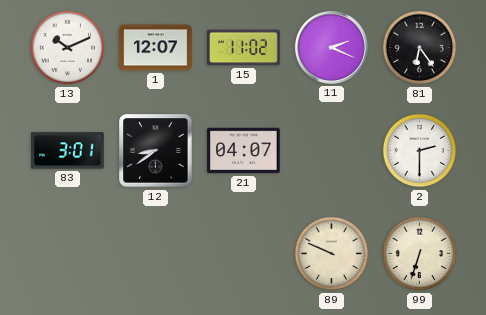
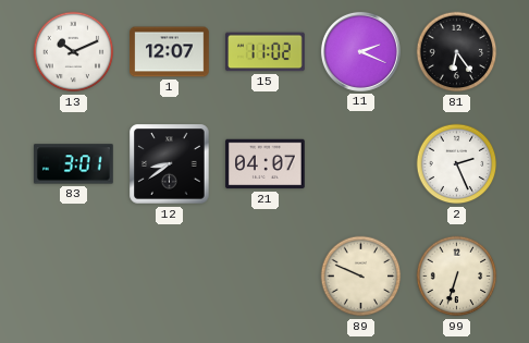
2: 2:30 -> 2:26 (457, 164)
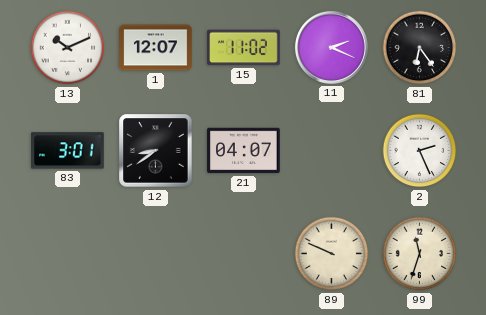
99: 6:33 -> 11:33 (420, 254)
